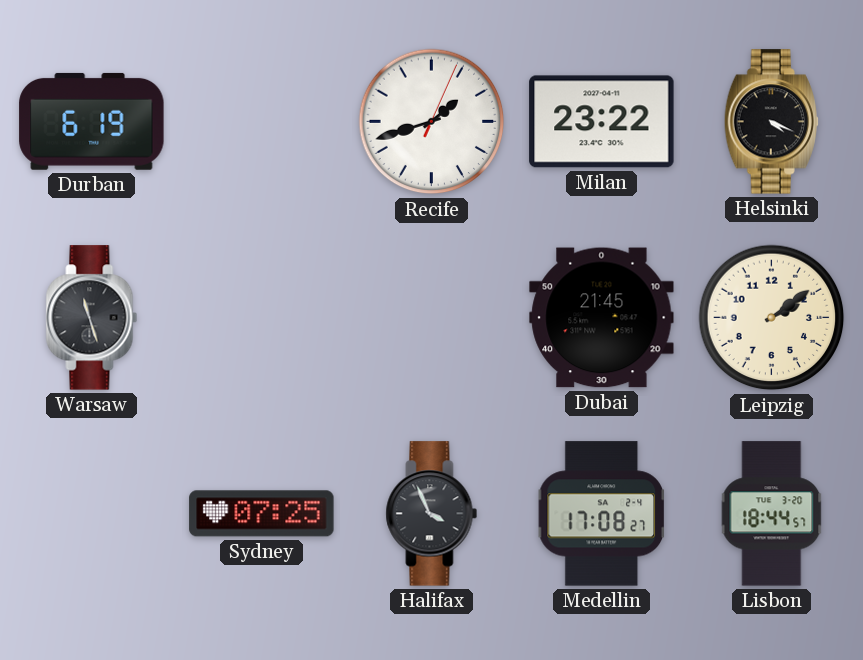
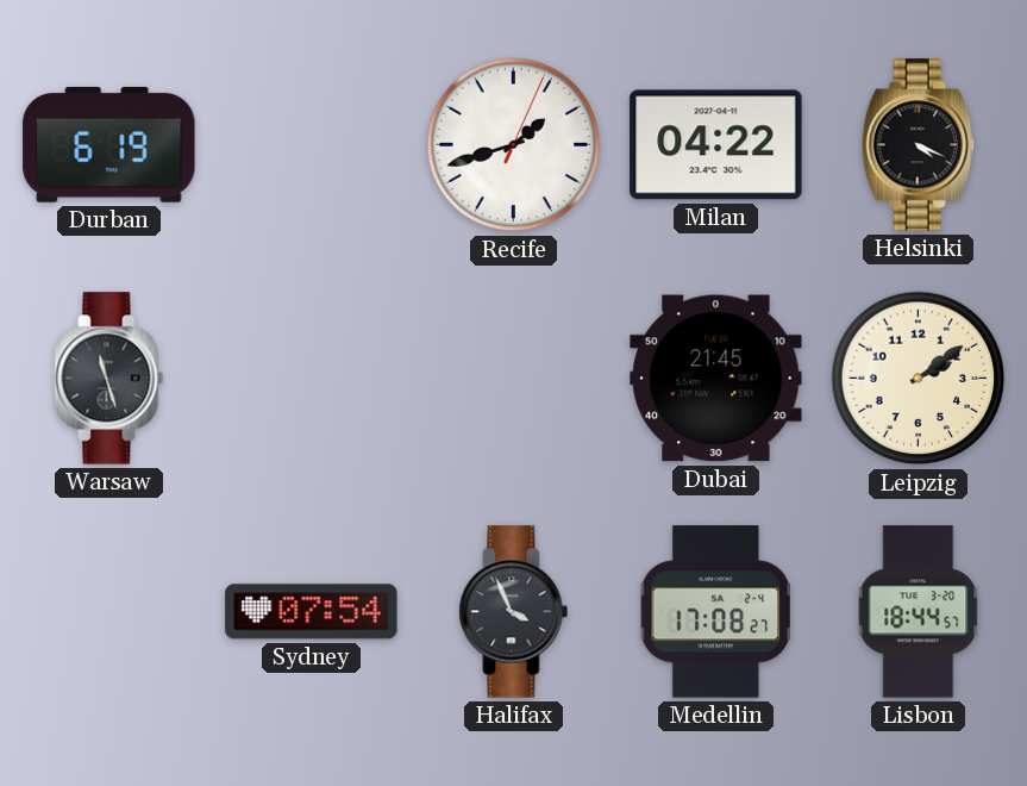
Milan: 23:22 -> 04:22 (716, 145)
Sydney: 07:25 -> 07:54 (312, 612)
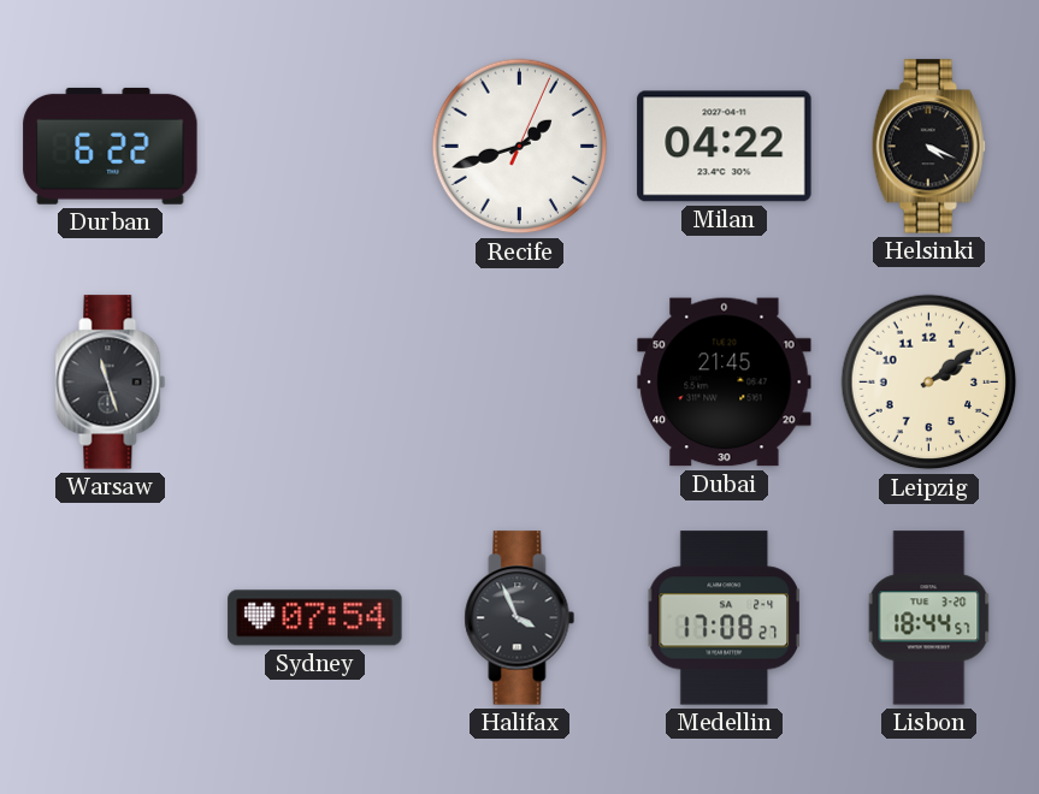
Durban: 6:19 -> 6:22 (111, 146)
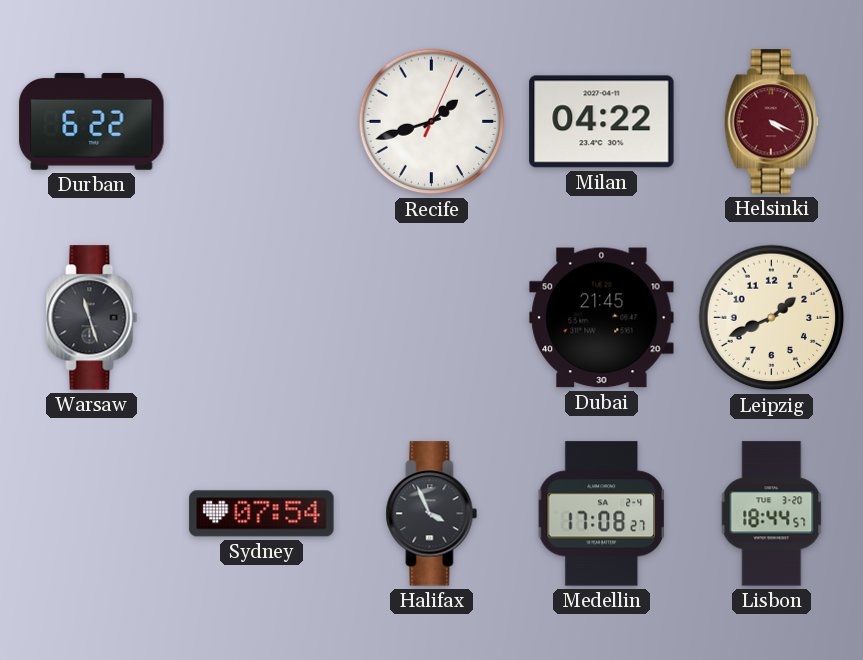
Helsinki dial: black -> burgundy (771, 122)
Leipzig: 2:09 -> 1:41 (772, 318)
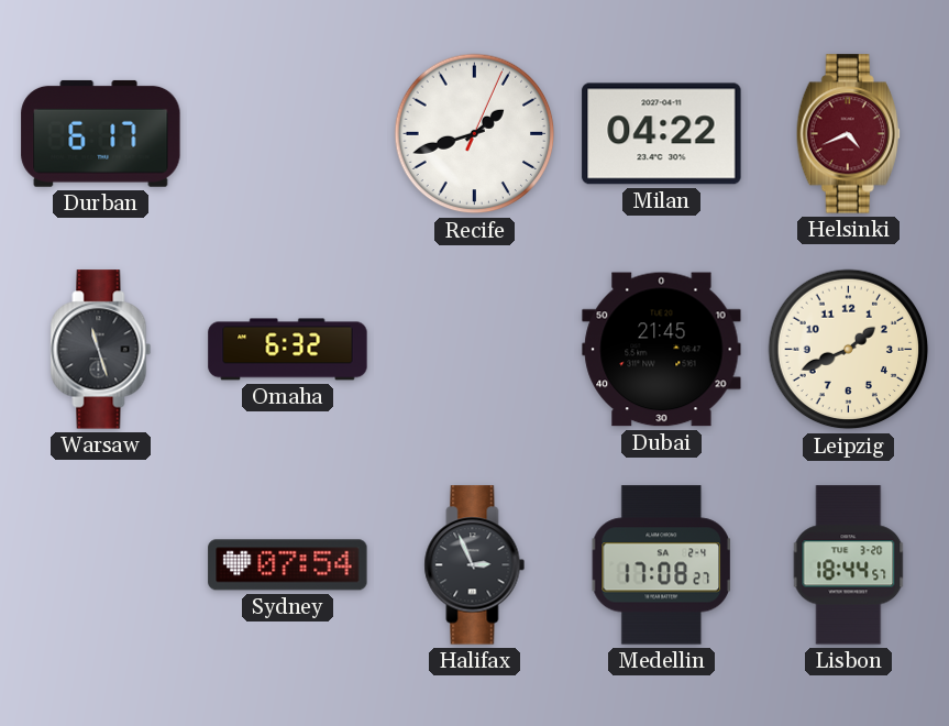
Durban: 6:22 -> 6:17 (101, 133)
Helsinki: 4:19 -> 4:41 (848, 134)
Omaha: none -> 6:32 (288, 350)
Halifax: 3:56 -> 2:56 (475, 565)
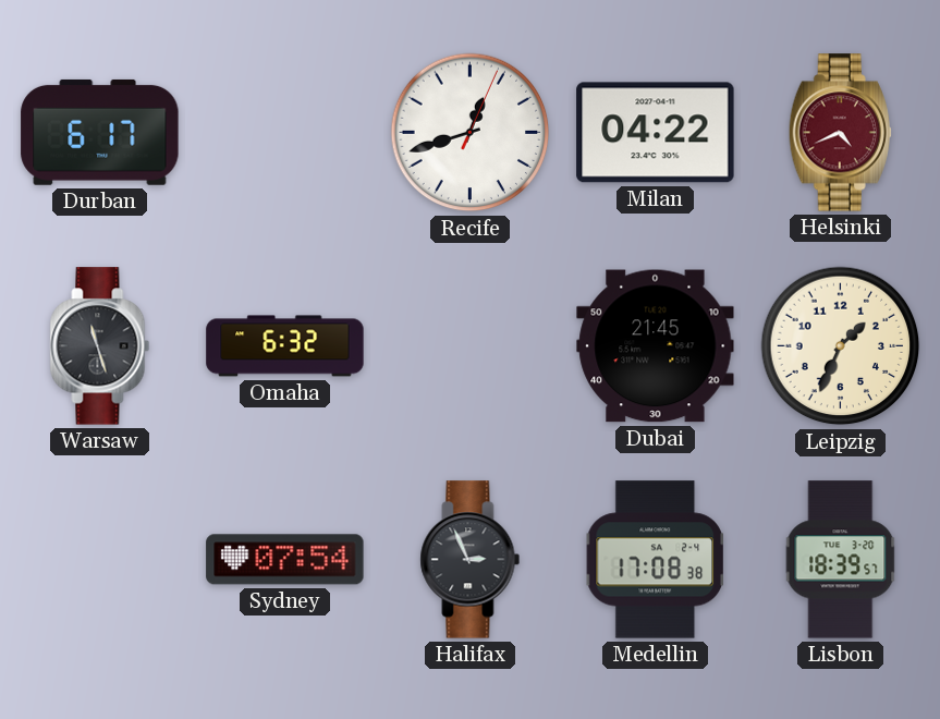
Recife: 1:42 -> 12:42 (471, 133)
Leipzig: 1:41 -> 1:34 (841, 346)
Medellin: 17:08:27 -> 17:08:38 (655, 560)
Lisbon: 18:44 -> 18:39 (841, 560)
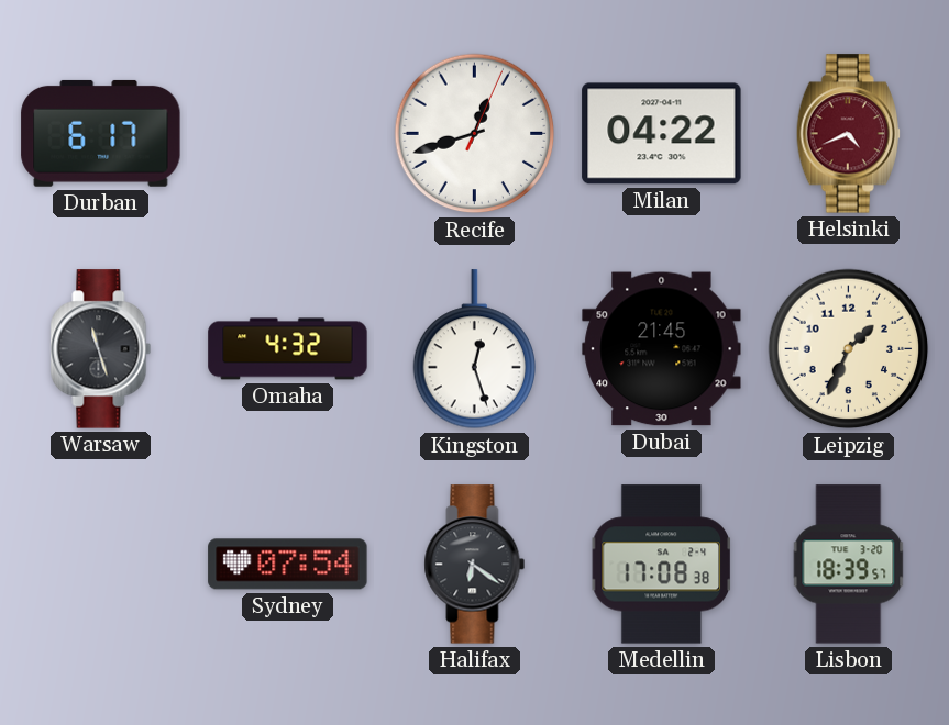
Omaha: 6:32 -> 4:32 (288, 349)
Kingston: none -> 12:27 (475, 349)
Halifax: 2:56 -> 6:21 (475, 565)
